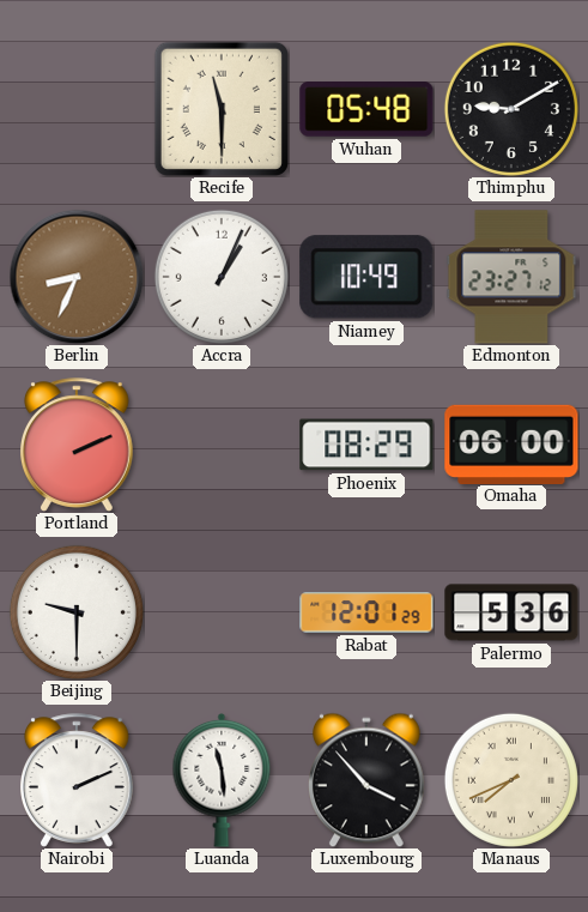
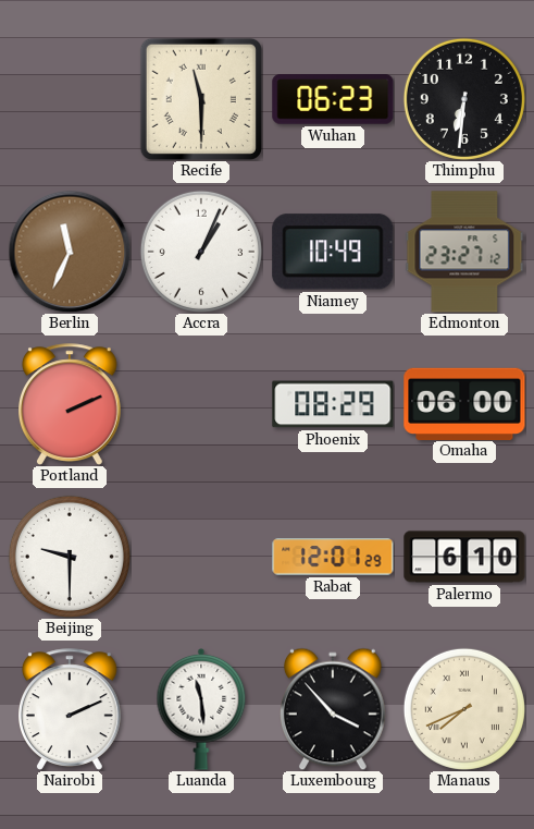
Wuhan: 05:48 -> 06:23 (333, 100)
Thimphu: 9:10 -> 6:31 (464, 99)
Berlin: 8:34 -> 11:34 (70, 252)
Palermo: 5:36 -> 6:10 (464, 557)
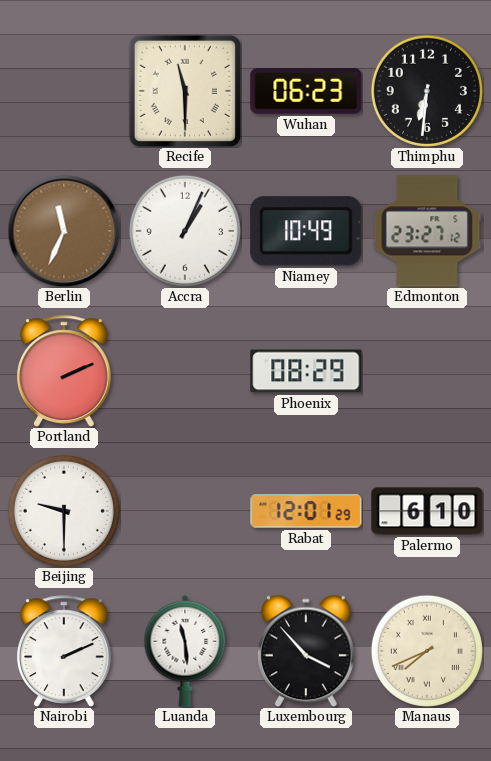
Omaha: 06:00 -> none (464, 403)
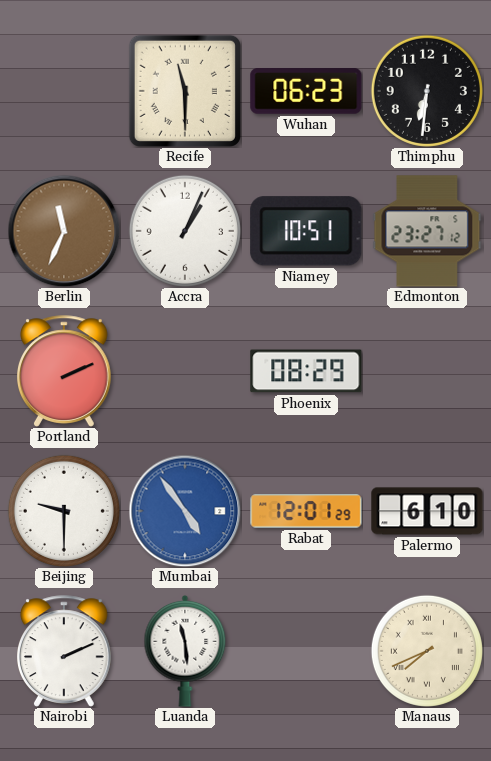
Niamey: 10:49 -> 10:51 (306, 231)
Mumbai: none -> 4:54 (185, 511)
Luxembourg: 3:53 -> none (307, 651)
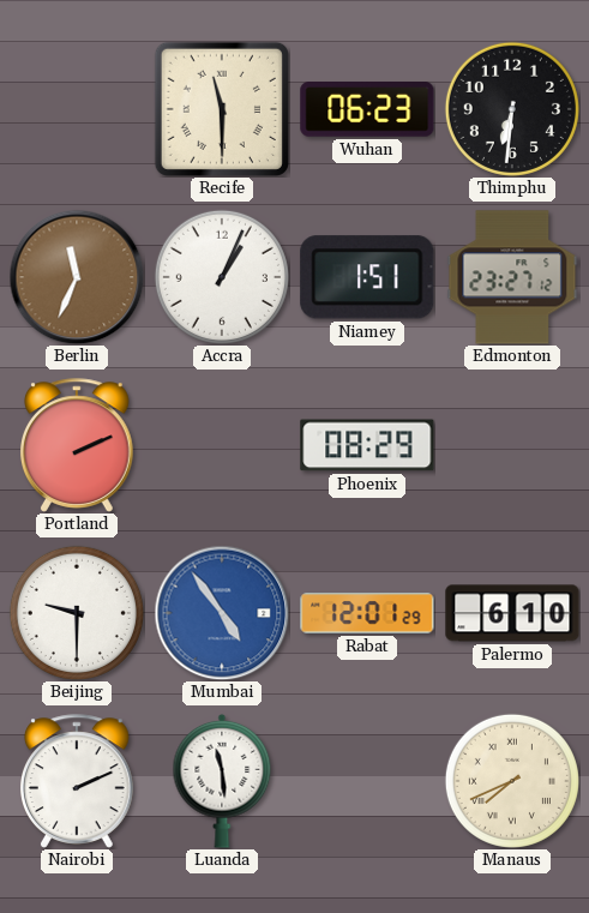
Niamey: 10:51 -> 1:51 (367, 277)
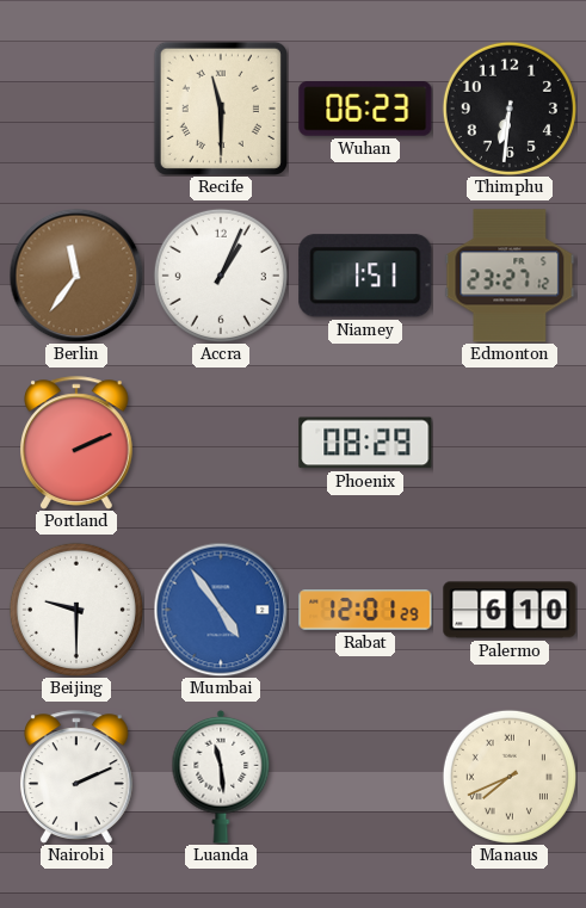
Berlin: 11:34 -> 11:36 (76, 276)
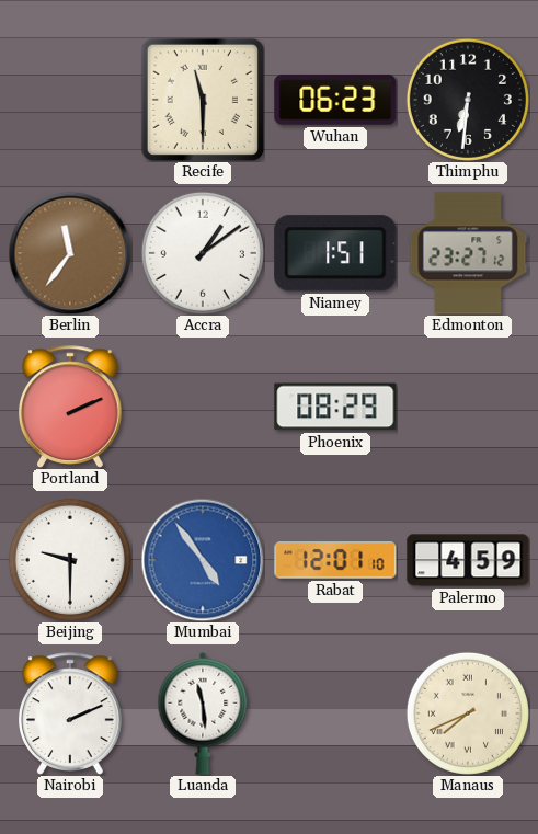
Accra: 1:04 -> 1:09 (203, 253)
Rabat: 12:01:29 -> 12:01:10 (335, 560)
Palermo: 6:10 -> 4:59 (468, 560)
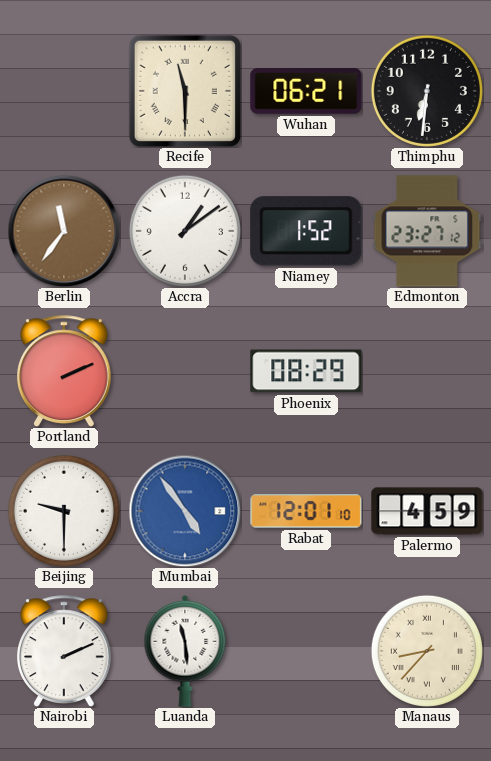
Wuhan: 06:23 -> 06:21 (306, 92)
Niamey: 1:51 -> 1:52 (306, 231)
Manaus: 7:41 -> 8:37 (427, 651)
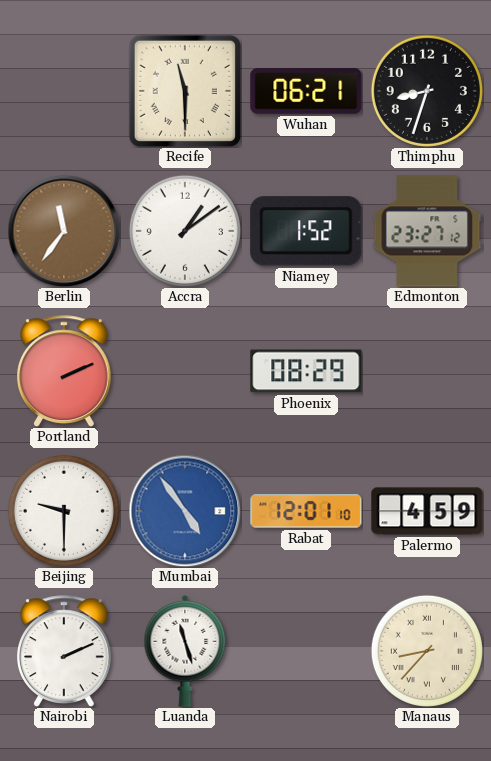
Thimphu: 6:31 -> 8:33 (427, 91)
Luanda: 11:29 -> 11:27 (185, 651)
